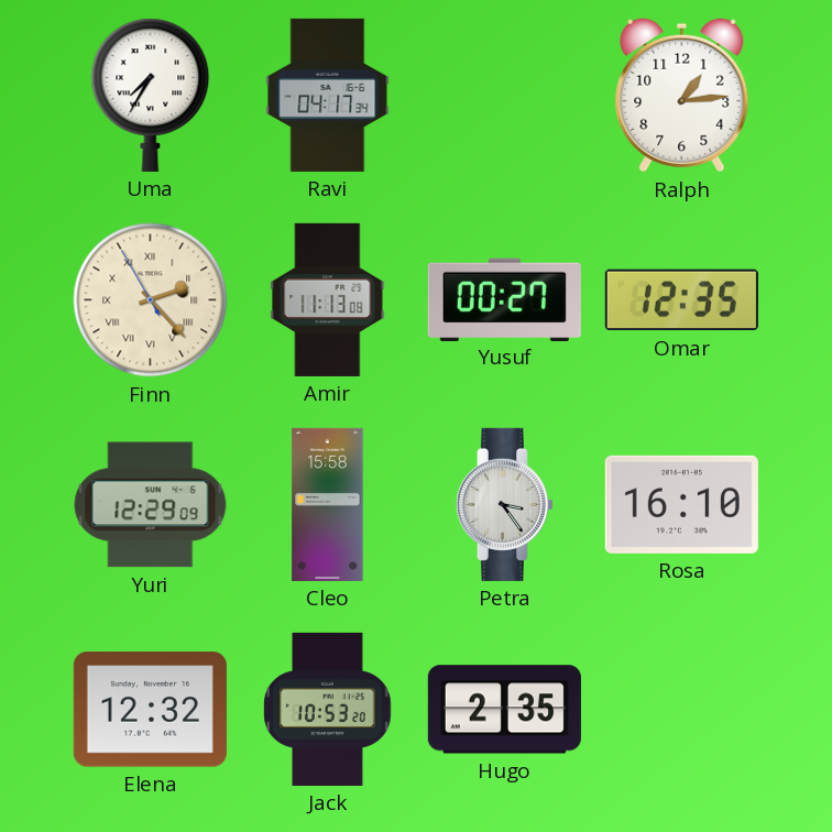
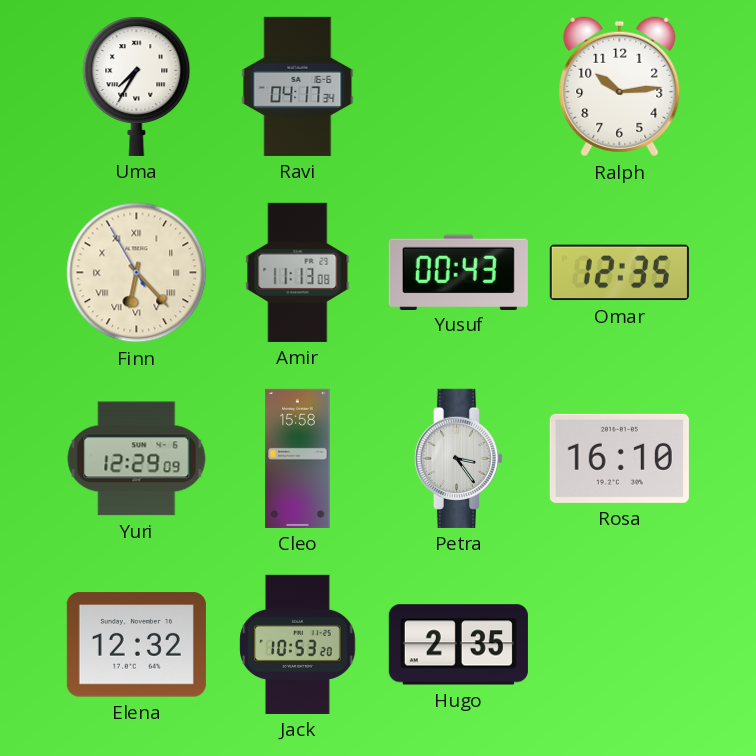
Ralph: 1:14 -> 10:14 (620, 87)
Finn: 2:22 -> 6:22 (137, 273)
Yusuf: 00:27 -> 00:43 (458, 272)
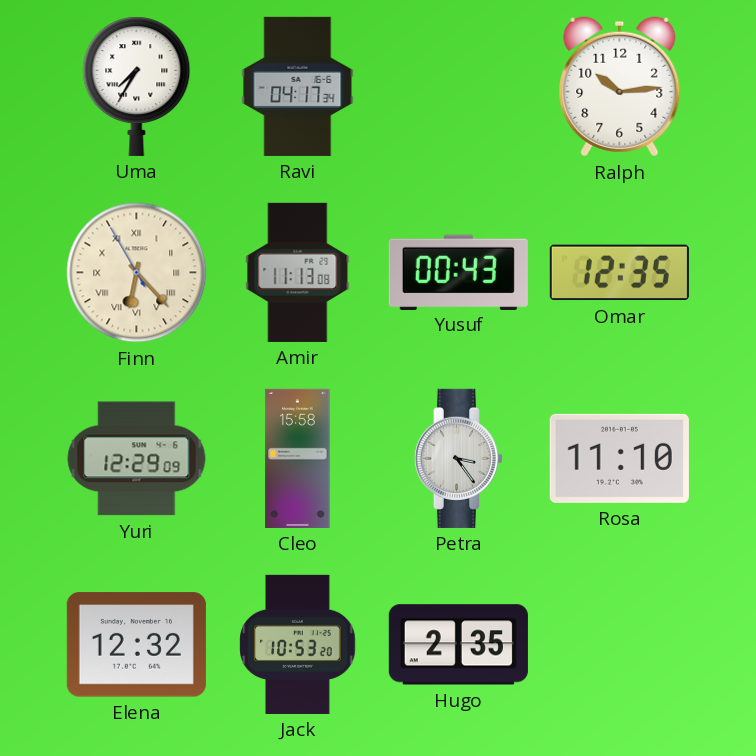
Rosa: 16:10 -> 11:10 (619, 458)
